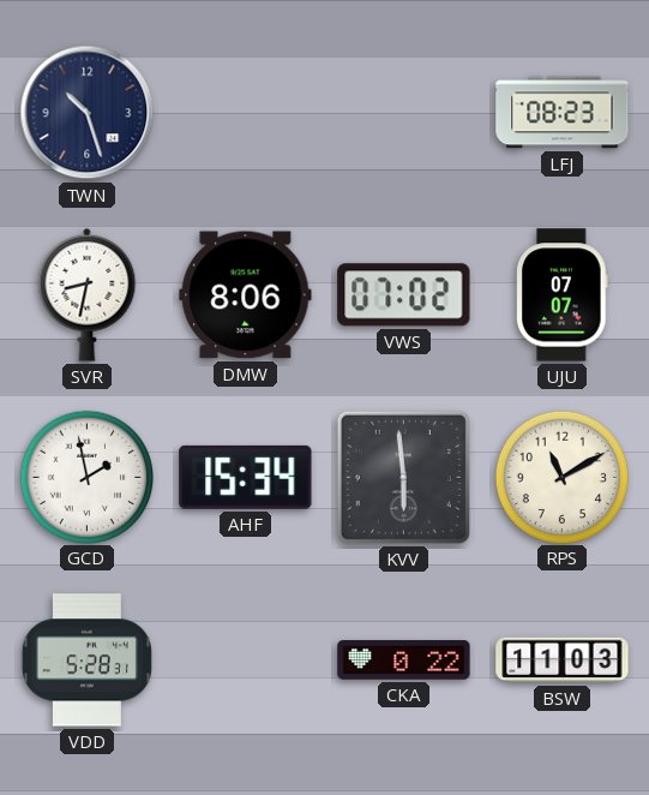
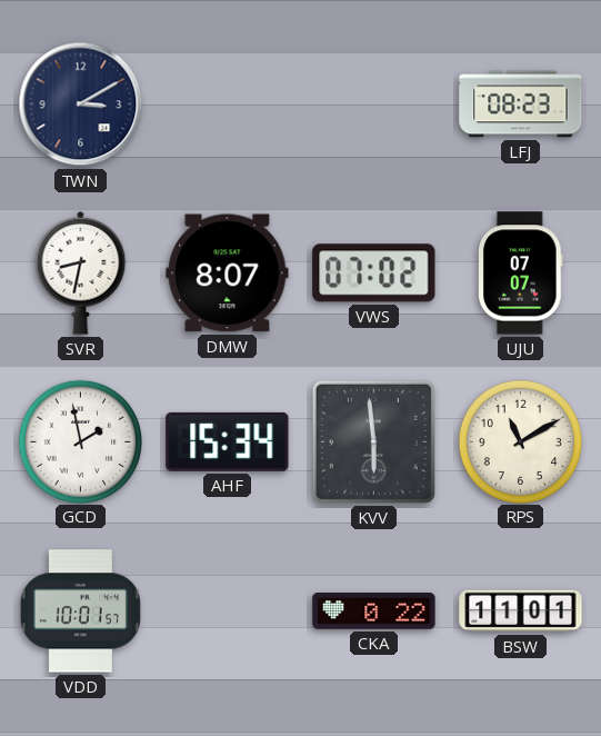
TWN: 10:27 -> 3:10 (81, 105)
DMW: 8:06 -> 8:07 (228, 273)
VDD: 5:28 -> 10:01 (80, 611)
BSW: 11:03 -> 11:01 (521, 611)
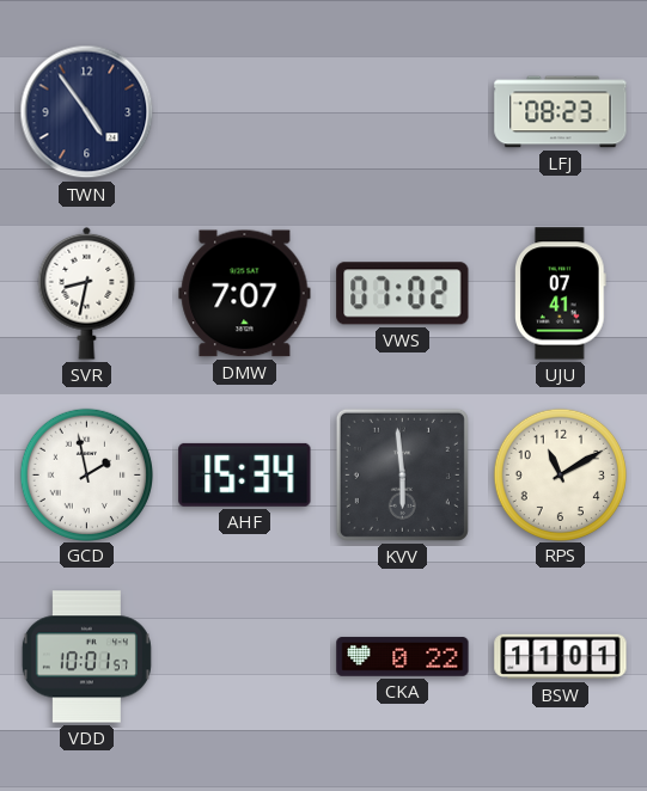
TWN: 3:10 -> 4:54 (87, 112)
DMW: 8:07 -> 7:07 (245, 294)
UJU: 07:07 -> 07:41 (561, 294)
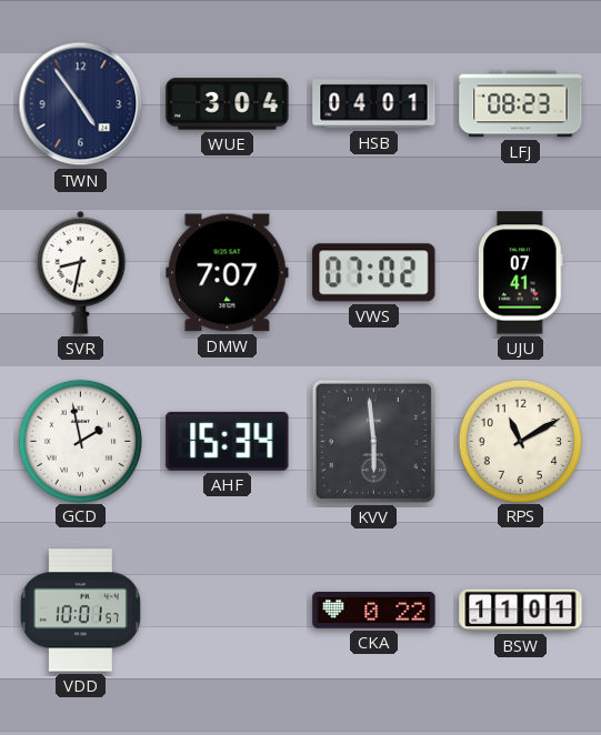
WUE: none -> 3:04 (228, 104)
HSB: none -> 04:01 (374, 104)
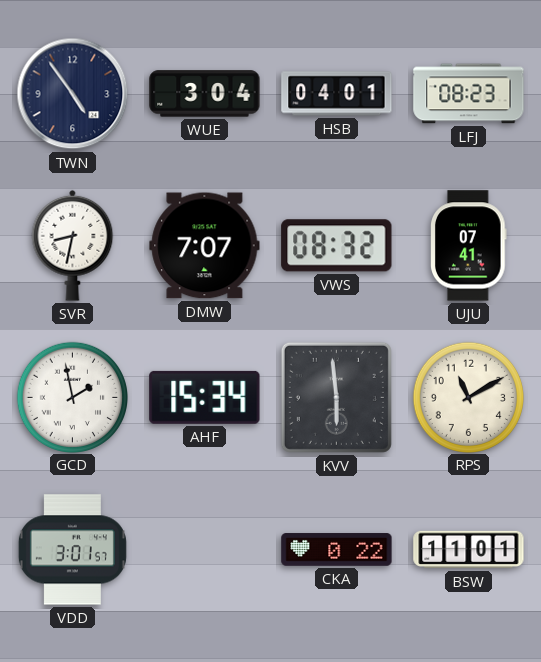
VWS: 07:02 -> 08:32 (337, 246)
VDD: 10:01 -> 3:01 (72, 550)
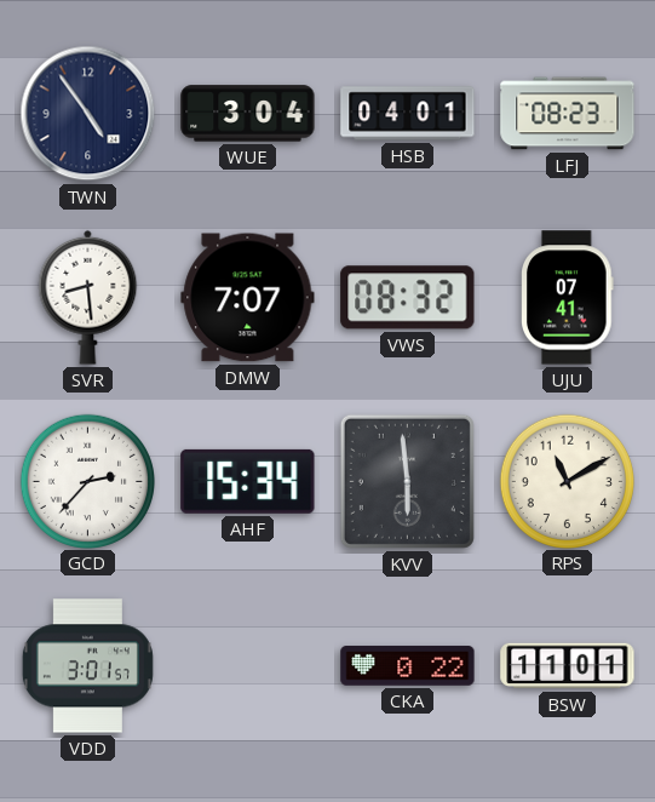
SVR: 8:32 -> 8:29 (88, 297)
GCD: 1:58 -> 2:37 (87, 481)
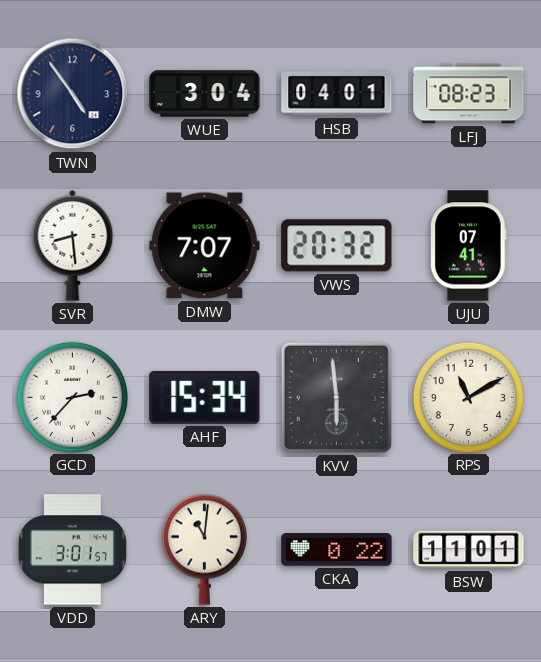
VWS: 08:32 -> 20:32 (337, 246)
ARY: none -> 11:01 (204, 549)
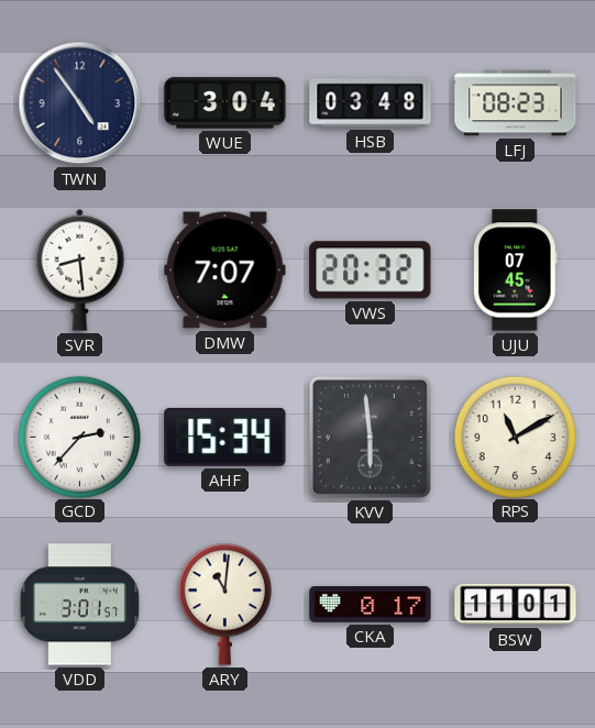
HSB: 04:01 -> 03:48 (371, 103)
UJU: 07:41 -> 07:45 (516, 271)
CKA: 0:22 -> 0:17 (371, 605)
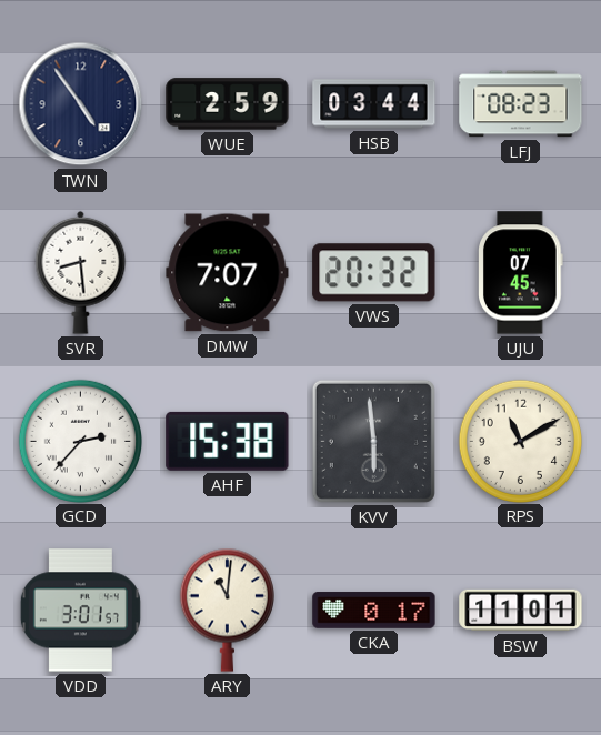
WUE: 3:04 -> 2:59 (228, 104)
HSB: 03:48 -> 03:44 (374, 104)
AHF: 15:34 -> 15:38 (228, 441)
